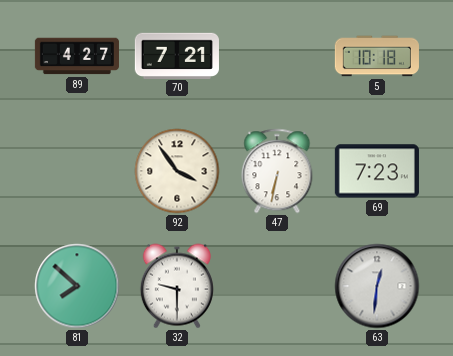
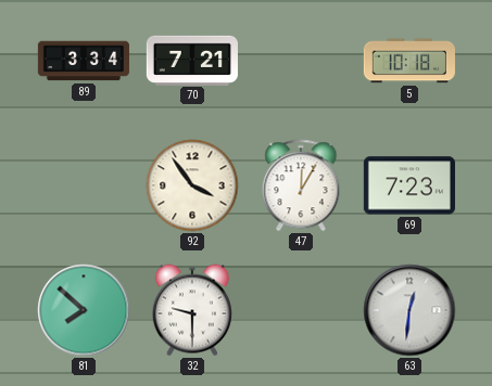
89: 4:27 -> 3:34 (84, 61)
47: 6:32 -> 12:05 (301, 185)
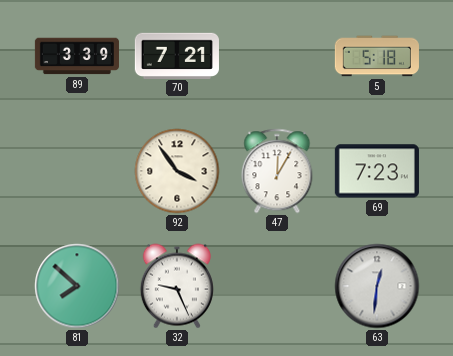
89: 3:34 -> 3:39 (77, 56)
5: 10:18 -> 5:18 (377, 56)
32: 9:30 -> 9:26 (177, 286)
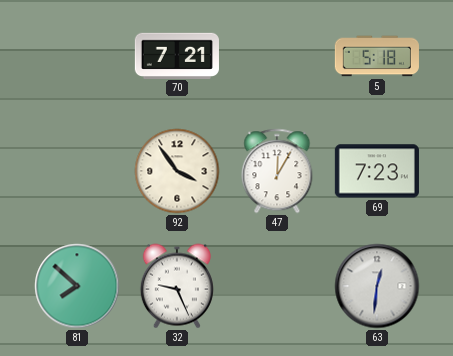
89: 3:39 -> none (77, 56)
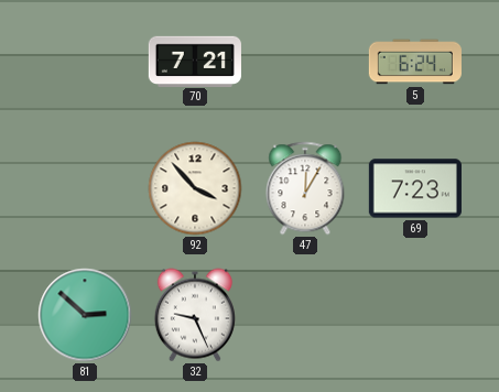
5: 5:18 -> 6:24 (415, 62)
92: 3:54 -> 3:53 (195, 188)
81: 7:52 -> 2:52 (85, 315)
63: 12:31 -> none (377, 286)
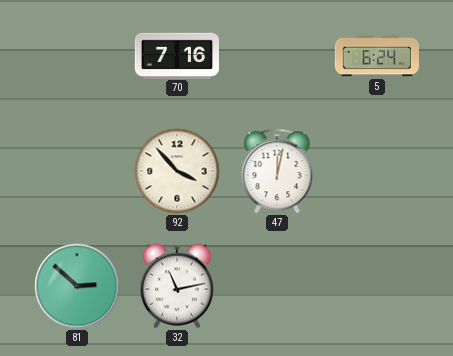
70: 7:21 -> 7:16 (177, 55)
47: 12:05 -> 12:02 (277, 171)
69: 7:23 -> none (415, 188)
32: 9:26 -> 11:13 (177, 286)
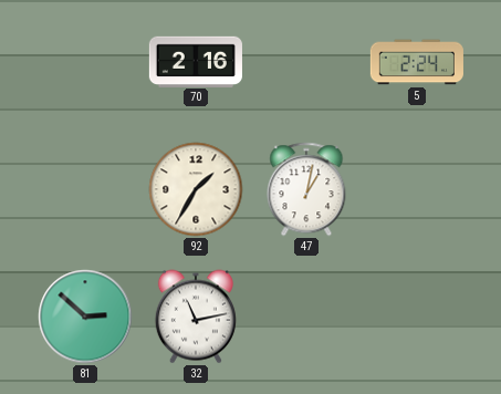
70: 7:16 -> 2:16 (196, 61)
5: 6:24 -> 2:24 (417, 62)
92: 3:53 -> 1:35 (196, 189)
47: 12:02 -> 1:02 (306, 189)
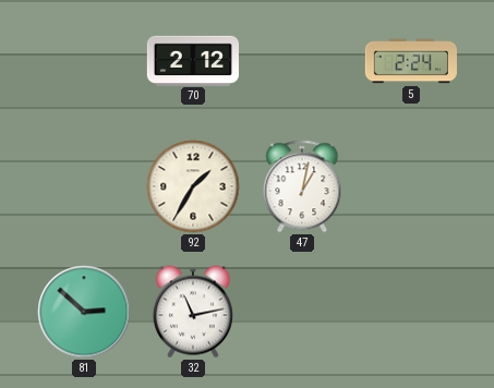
70: 2:16 -> 2:12 (193, 60)
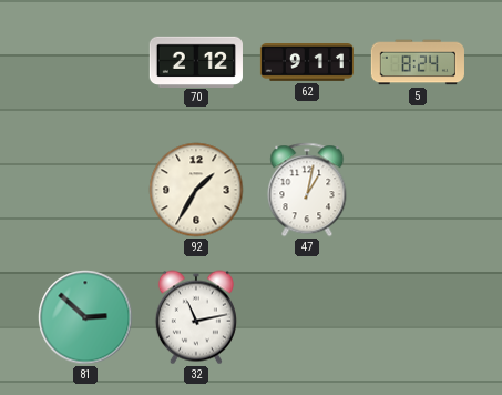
62: none -> 9:11 (307, 63)
5: 2:24 -> 8:24 (418, 62)
